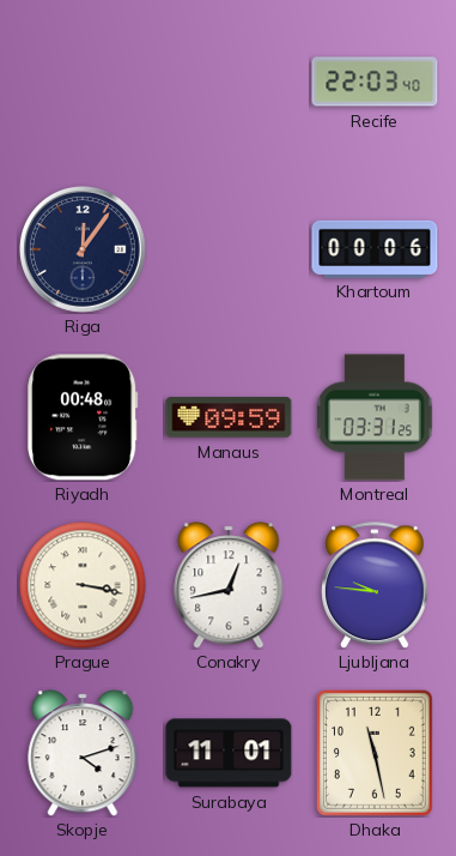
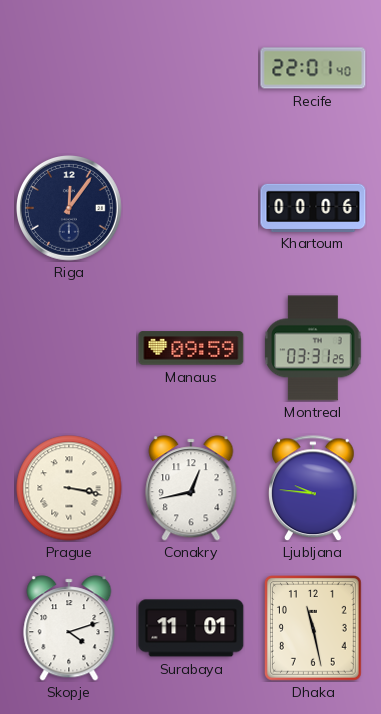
Recife: 22:03 -> 22:01 (313, 68)
Riyadh: 00:48 -> none (83, 417)
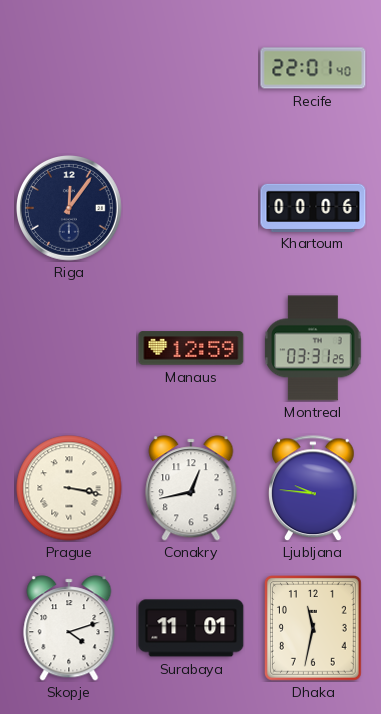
Manaus: 09:59 -> 12:59 (191, 348)
Dhaka: 11:28 -> 11:32 (313, 629)
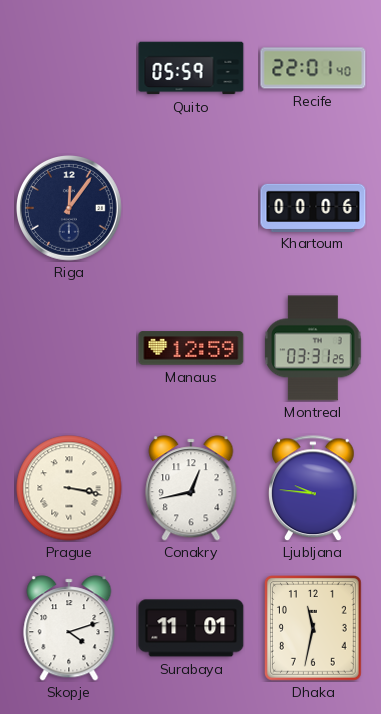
Quito: none -> 05:59 (191, 68)
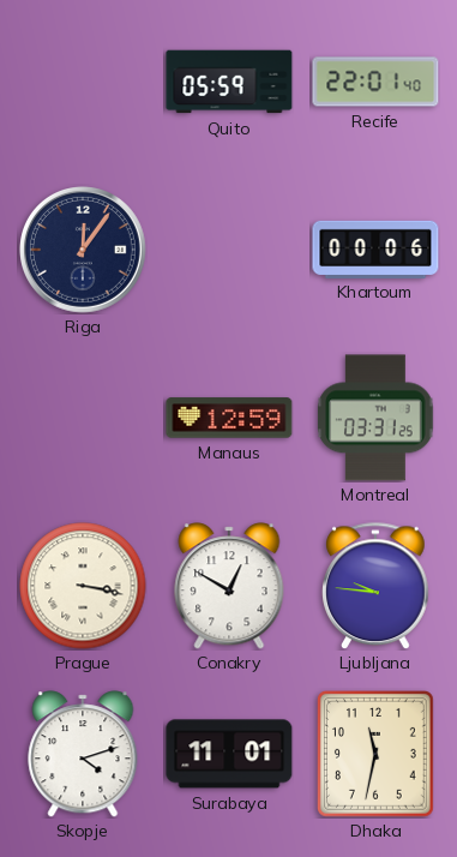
Conakry: 12:43 -> 12:50 (229, 586)
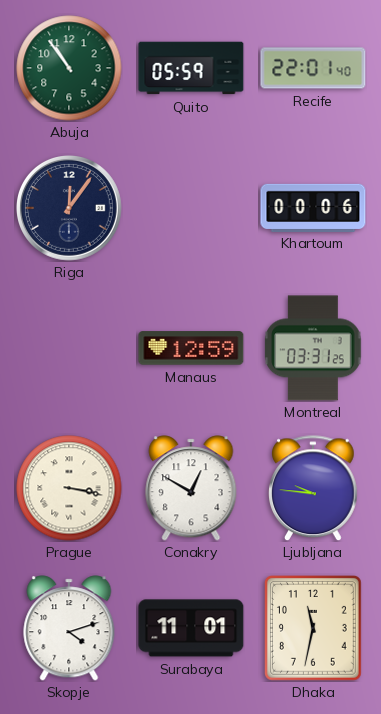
Abuja: none -> 10:54 (69, 68)
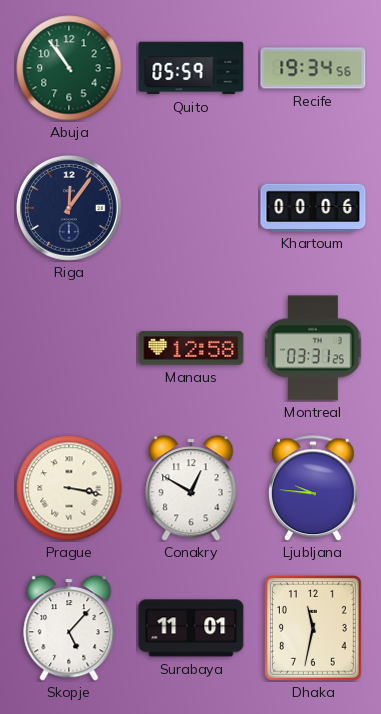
Recife: 22:01 -> 19:34 (313, 68)
Manaus: 12:59 -> 12:58 (191, 348)
Skopje: 4:12 -> 5:07 (69, 628)
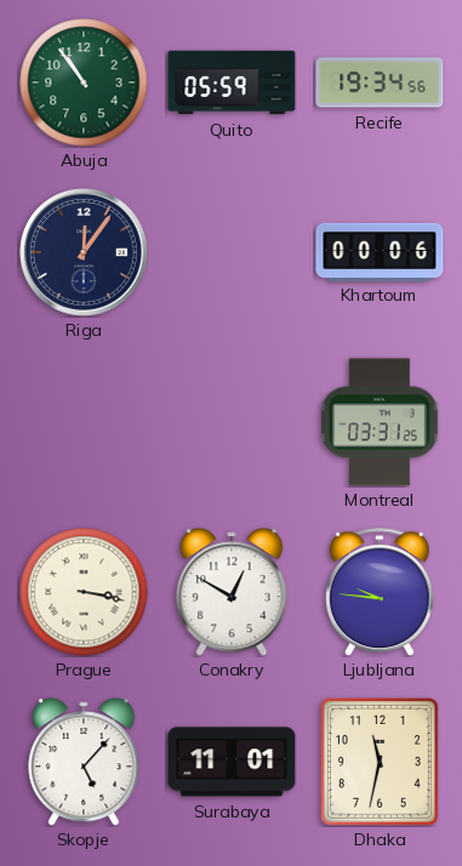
Manaus: 12:58 -> none (191, 348)
